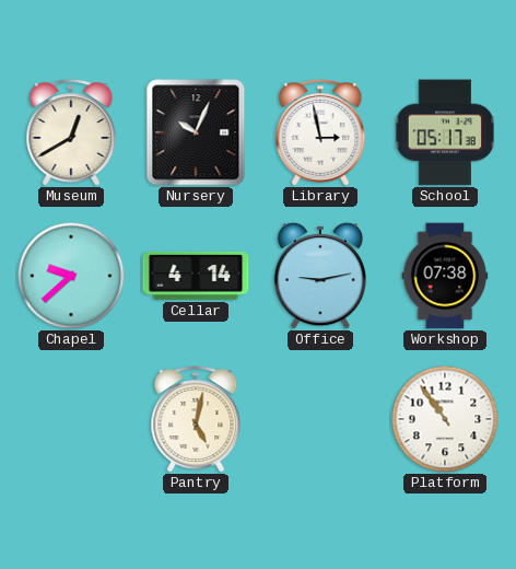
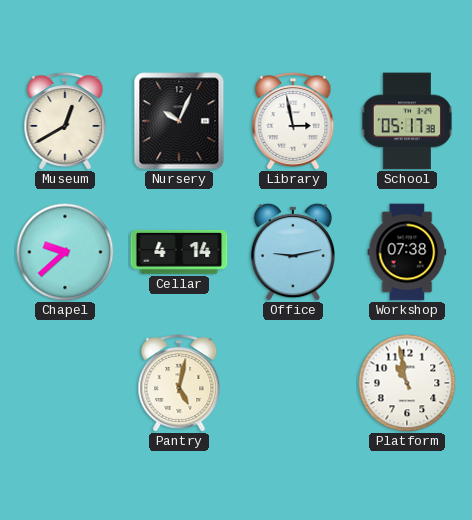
Platform: 10:54 -> 10:58 (407, 383)
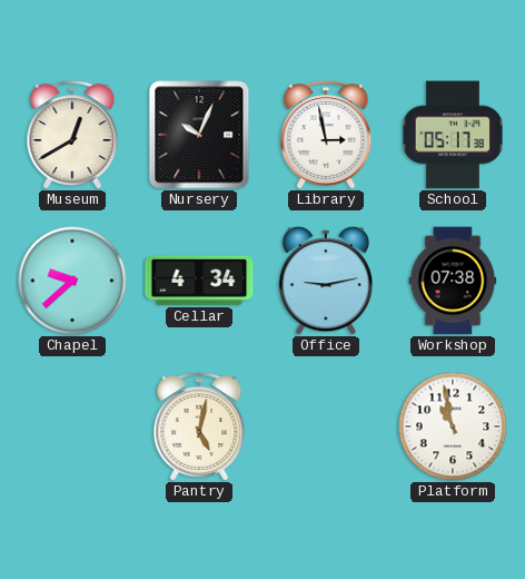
Cellar: 4:14 -> 4:34 (199, 281)
